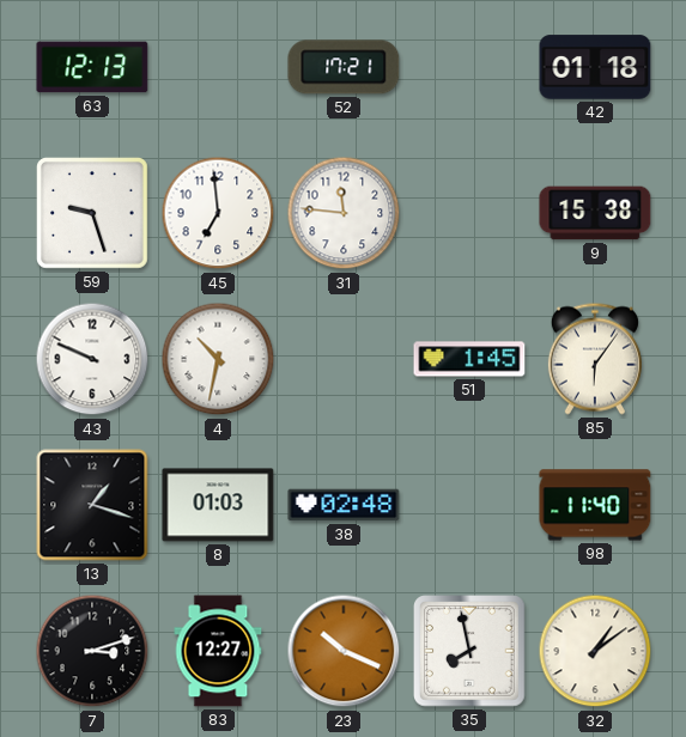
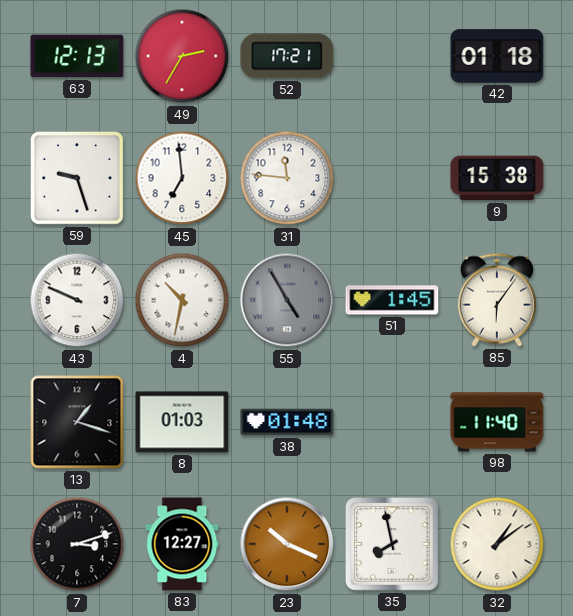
49: none -> 2:35 (182, 56)
55: none -> 4:55 (287, 300)
38: 02:48 -> 01:48 (287, 422)
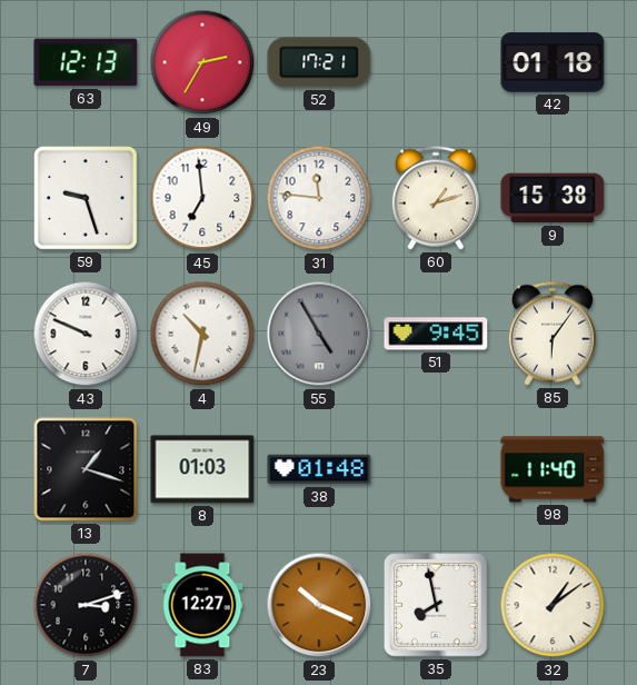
60: none -> 1:12 (436, 198)
51: 1:45 -> 9:45 (436, 334)
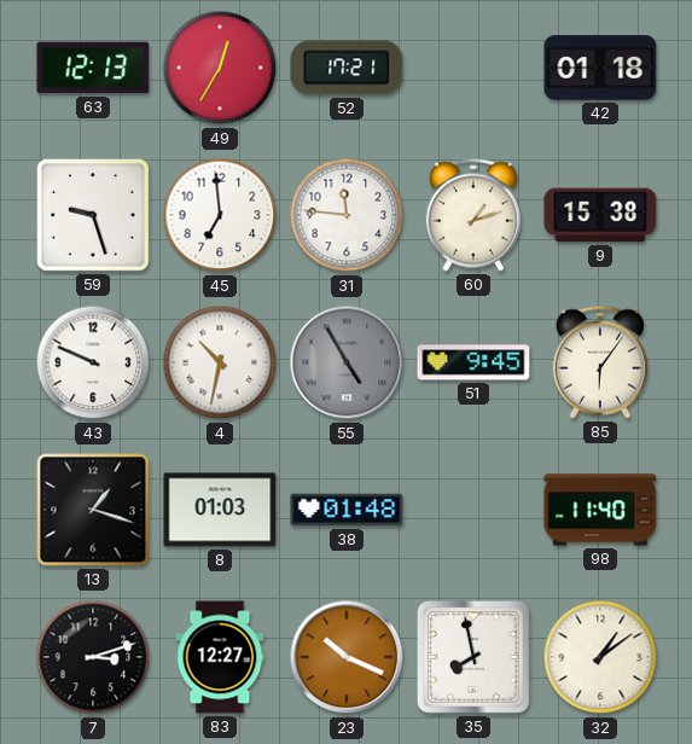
49: 2:35 -> 12:35 (220, 68)
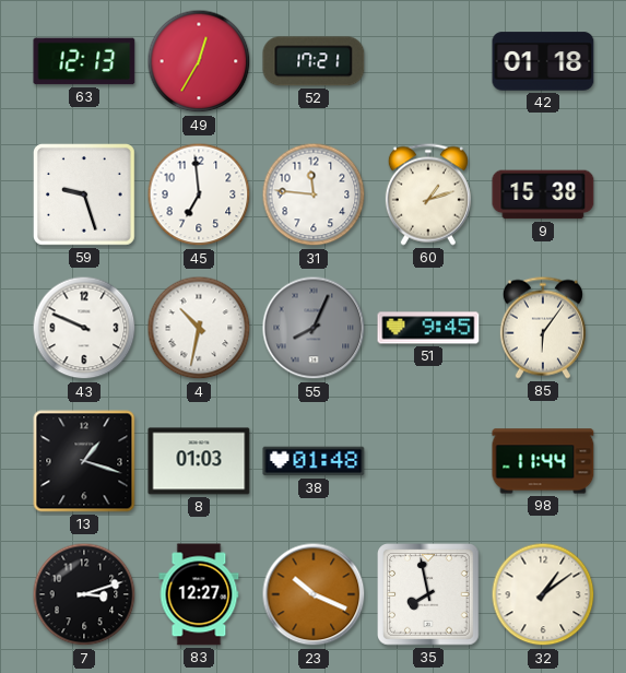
55: 4:55 -> 8:04 (314, 328)
98: 11:40 -> 11:44 (543, 461)
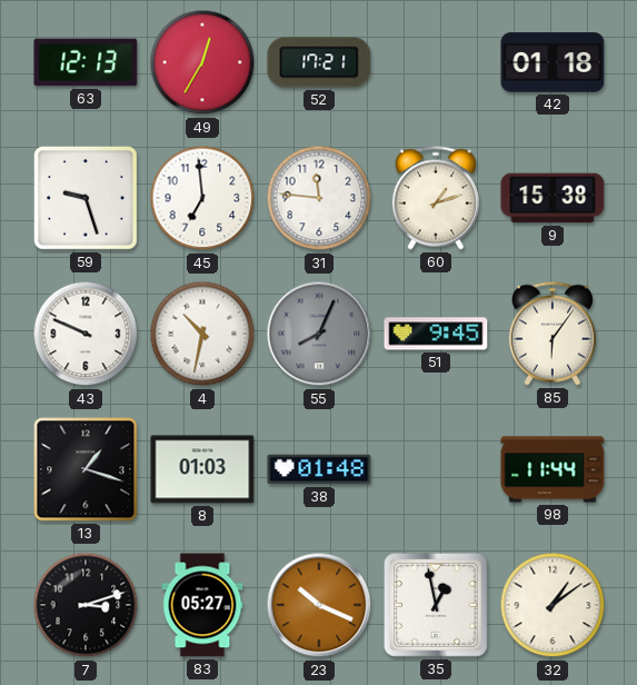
83: 12:27 -> 05:27 (202, 605)
35: 7:58 -> 12:58 (437, 606)
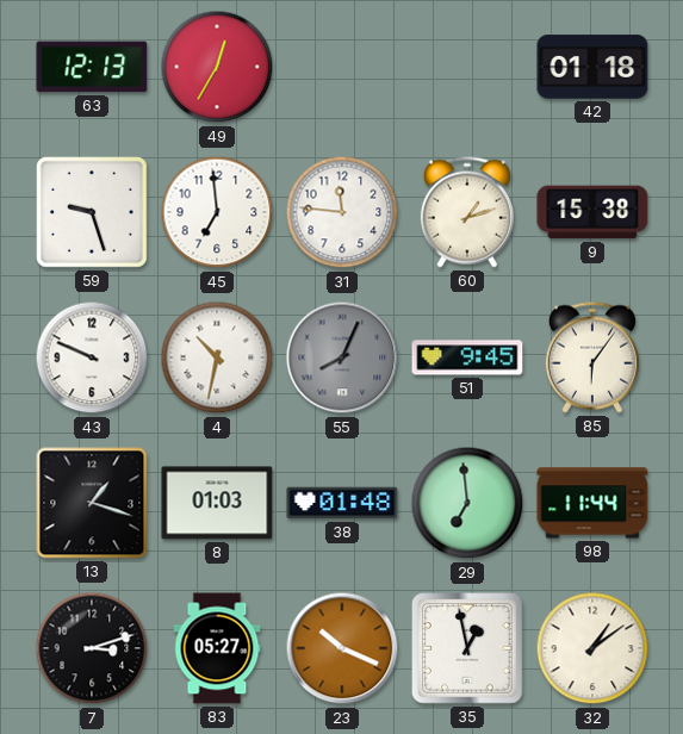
52: 17:21 -> none (319, 62)
29: none -> 6:59 (467, 503)
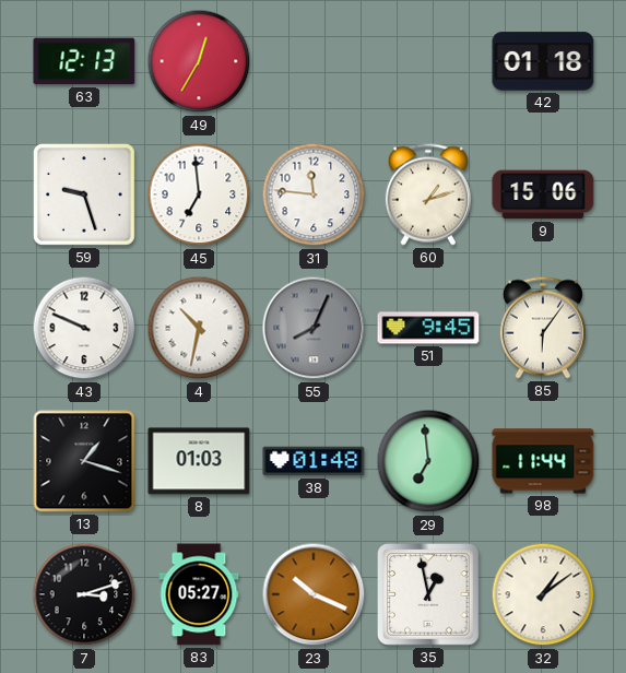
9: 15:38 -> 15:06 (543, 194)
